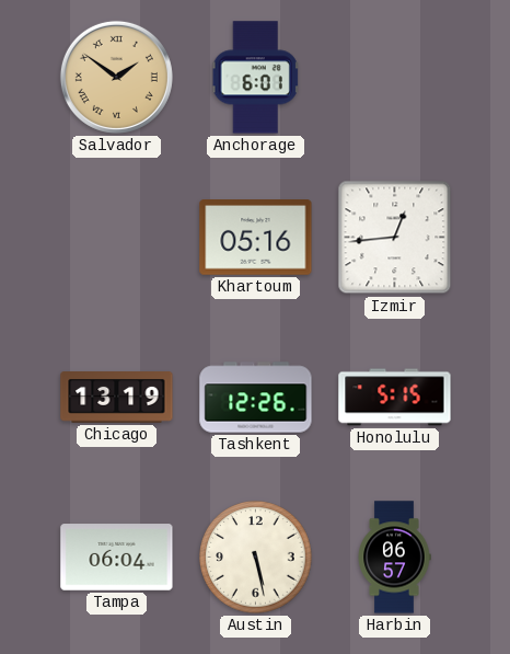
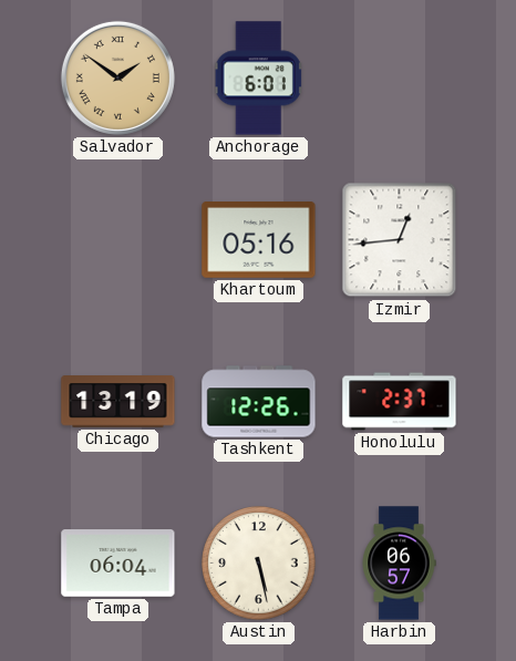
Honolulu: 5:15 -> 2:37 (400, 402)
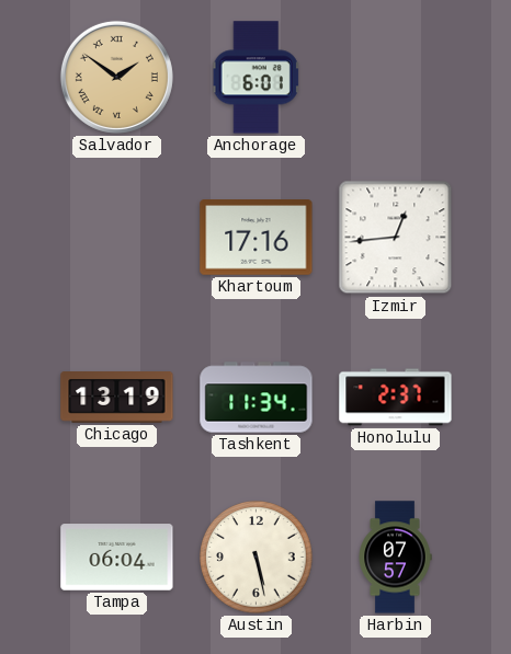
Khartoum: 05:16 -> 17:16 (257, 238)
Tashkent: 12:26 -> 11:34 (257, 398)
Harbin: 06:57 -> 07:57 (395, 558)
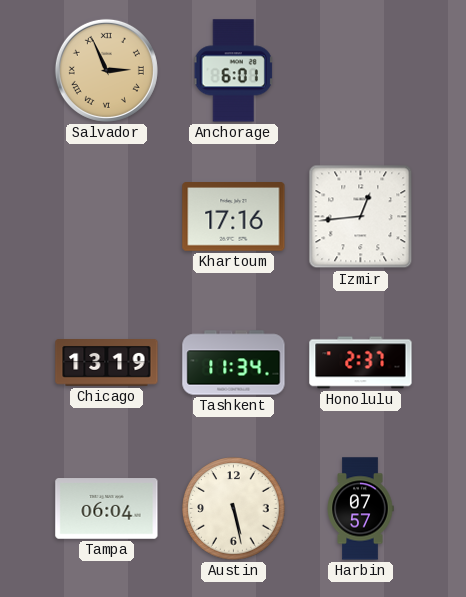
Salvador: 1:51 -> 2:56 (106, 70)
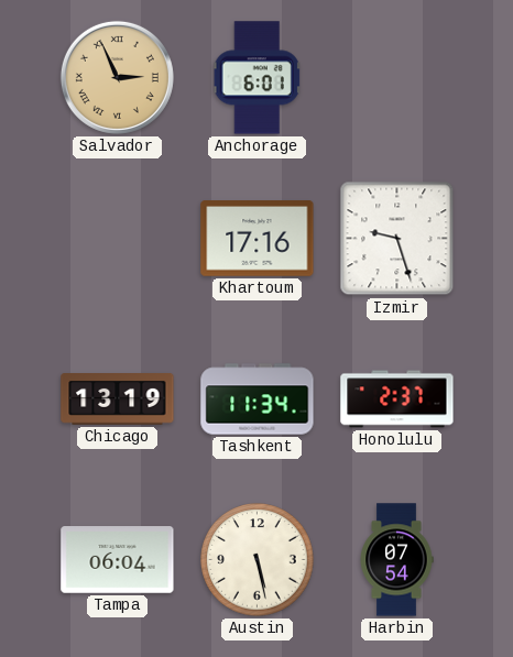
Izmir: 12:44 -> 9:27 (397, 239)
Harbin: 07:57 -> 07:54 (396, 560)
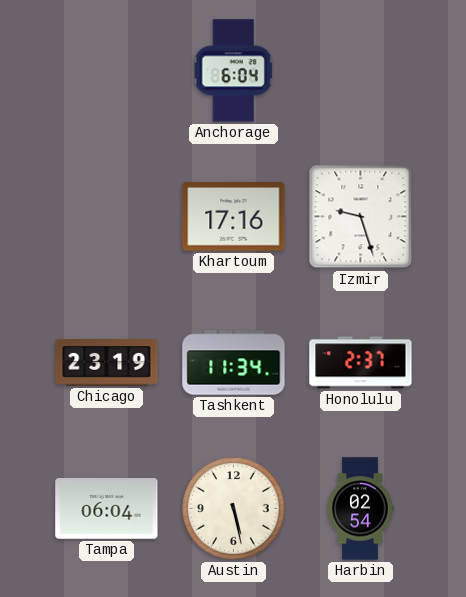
Salvador: 2:56 -> none (117, 77)
Anchorage: 6:01 -> 6:04 (234, 71)
Chicago: 13:19 -> 23:19 (107, 363)
Harbin: 07:54 -> 02:54 (360, 509)
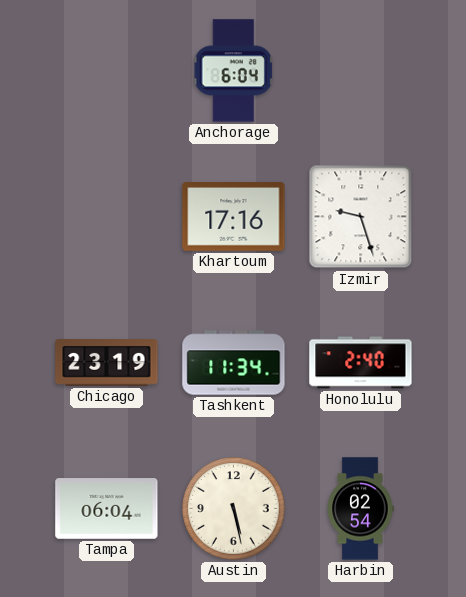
Honolulu: 2:37 -> 2:40 (361, 363)
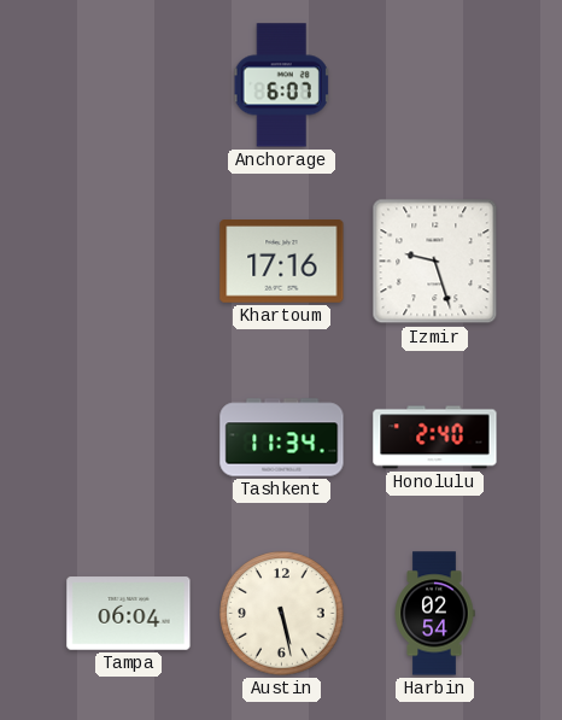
Anchorage: 6:04 -> 6:07 (282, 86)
Chicago: 23:19 -> none (107, 363)
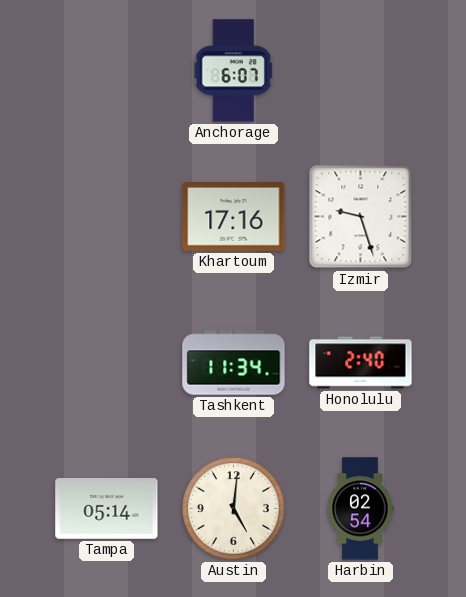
Tampa: 06:04 -> 05:14 (107, 509)
Austin: 5:28 -> 5:01 (234, 509)
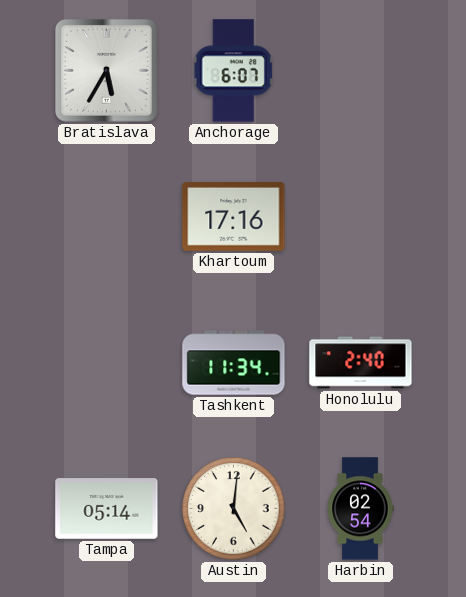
Bratislava: none -> 5:35 (107, 71)
Izmir: 9:27 -> none (361, 217)
